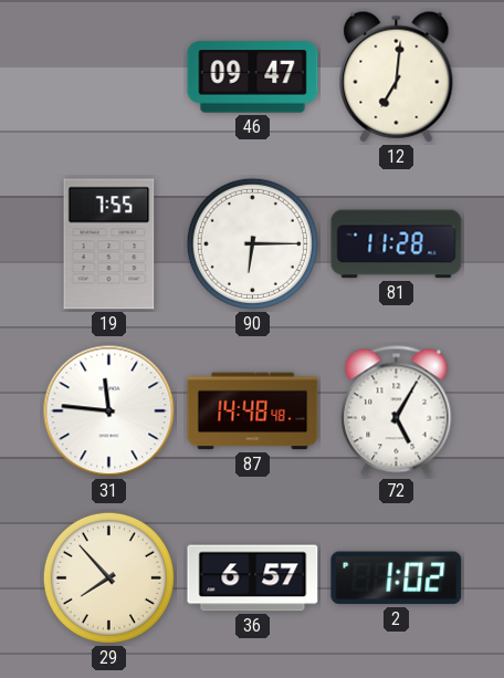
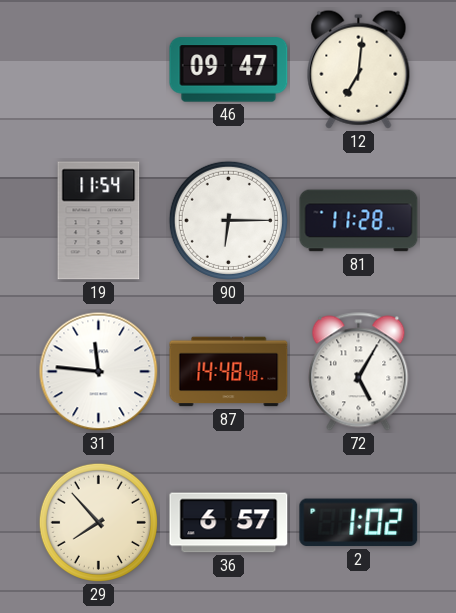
19: 7:55 -> 11:54 (99, 221)
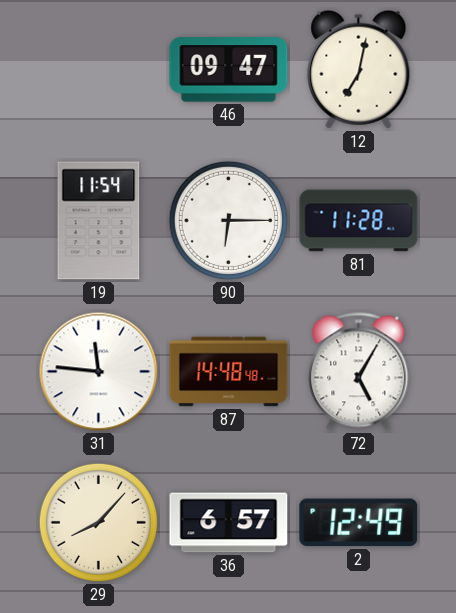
12: 7:01 -> 7:02 (359, 69)
29: 7:53 -> 8:07 (98, 522)
2: 1:02 -> 12:49 (359, 523)
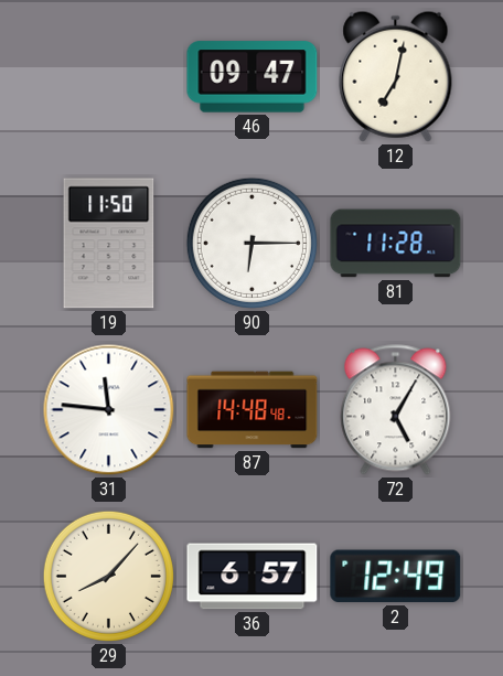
19: 11:54 -> 11:50 (109, 244)
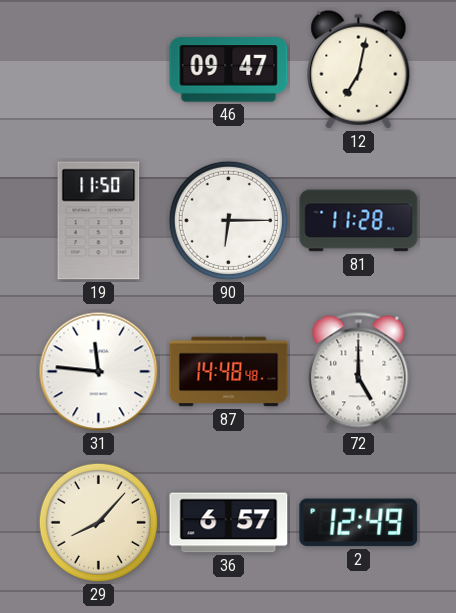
72: 5:05 -> 5:00 (359, 372)
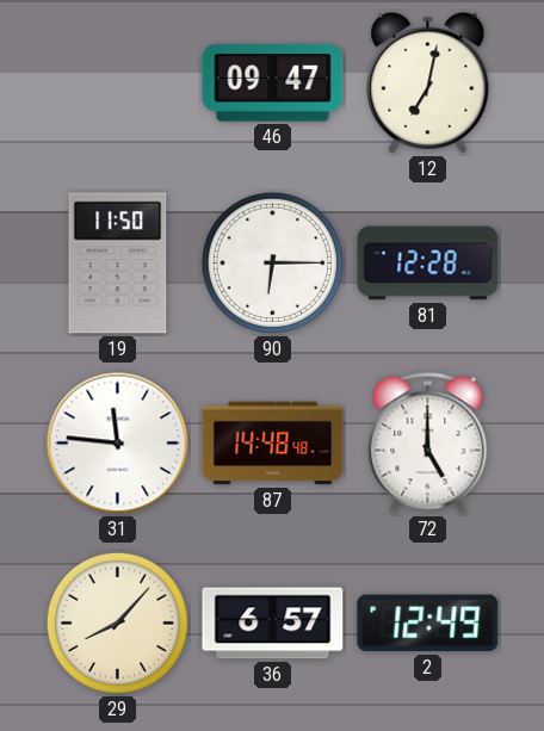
81: 11:28 -> 12:28 (428, 264)
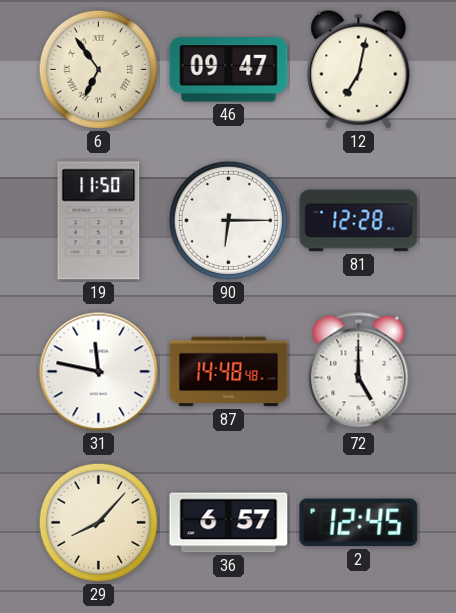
6: none -> 6:54 (98, 69)
31: 11:46 -> 11:47 (99, 372)
2: 12:49 -> 12:45 (359, 523)
